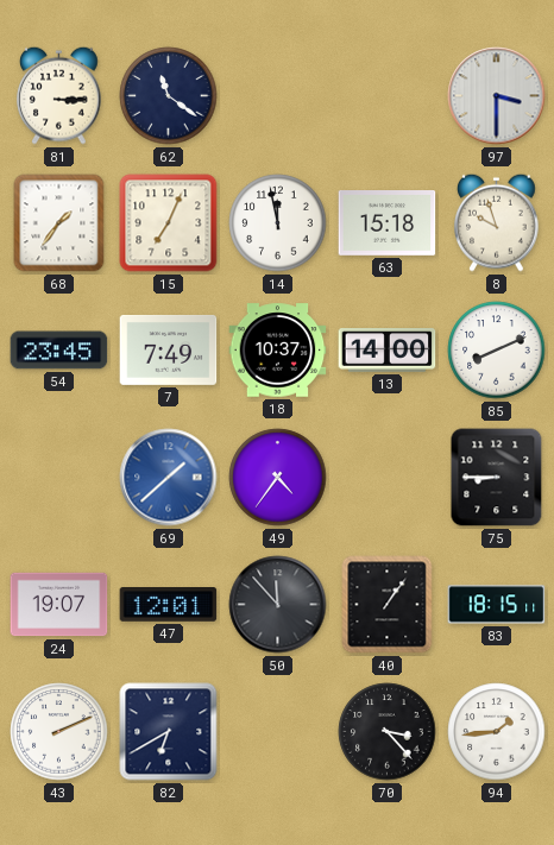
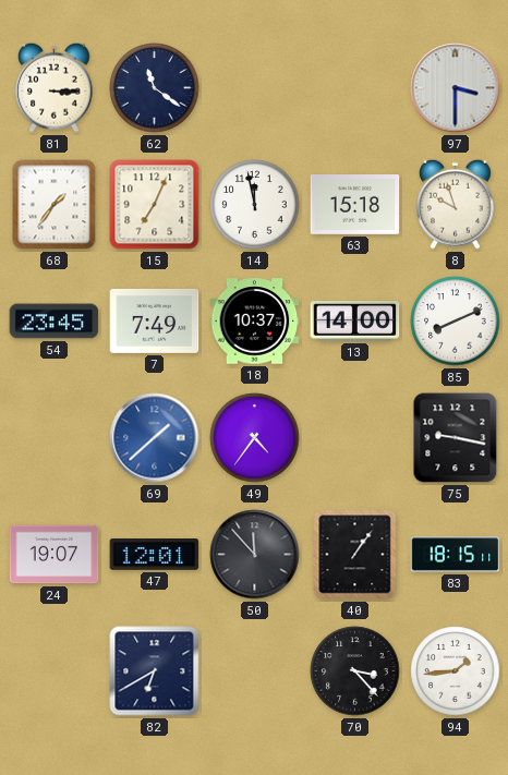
75: 8:45 -> 9:17 (456, 438)
43: 2:11 -> none (59, 732)
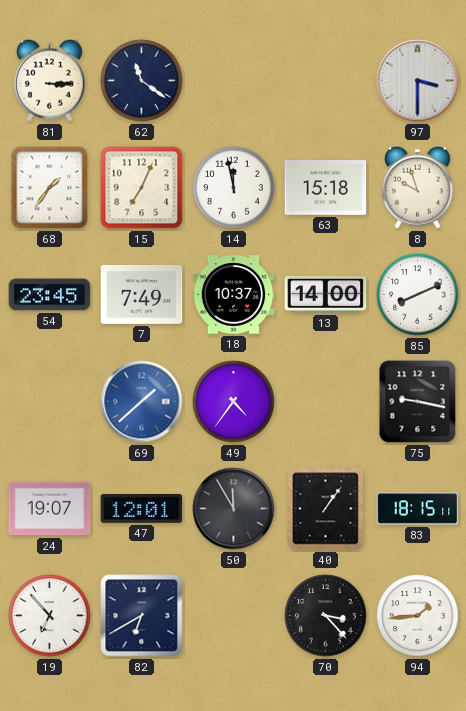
50: 11:53 -> 11:55 (234, 509)
19: none -> 6:53 (50, 616)
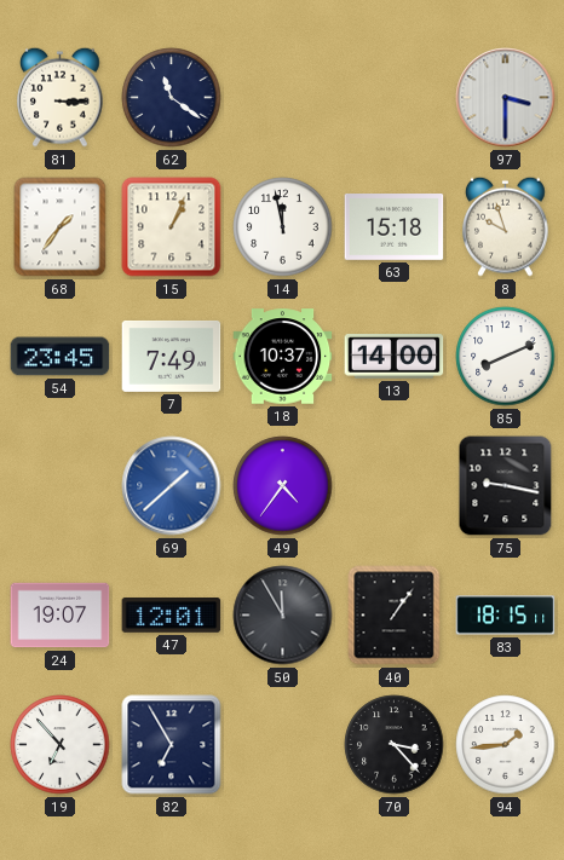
15: 7:04 -> 1:04 (172, 227)
82: 6:40 -> 6:55 (172, 745)
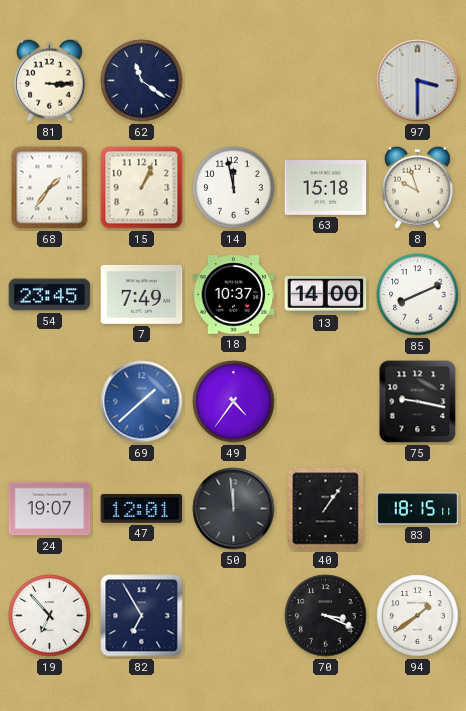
50: 11:55 -> 11:59 (234, 509)
70: 3:23 -> 3:19 (326, 616)
94: 1:44 -> 1:39 (418, 616)
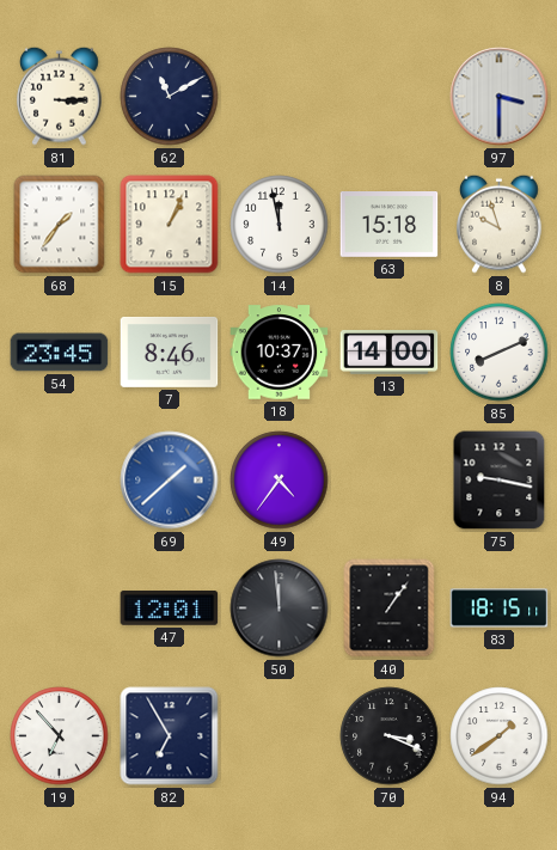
62: 11:21 -> 11:10 (170, 97)
7: 7:49 -> 8:46 (170, 351)
24: 19:07 -> none (50, 509)
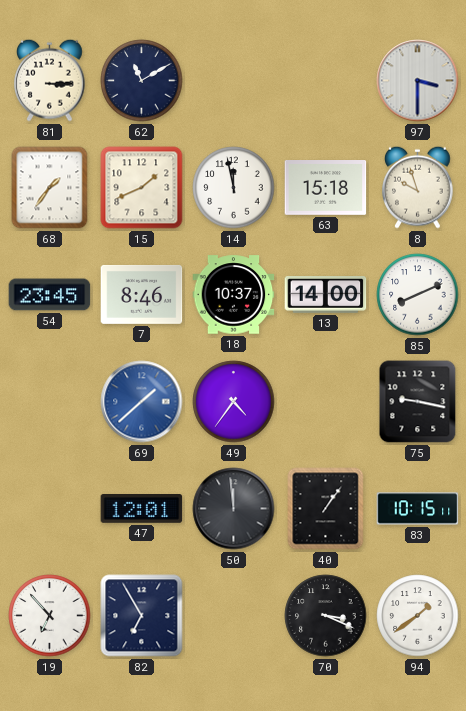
15: 1:04 -> 1:41 (142, 188)
83: 18:15 -> 10:15 (418, 509)
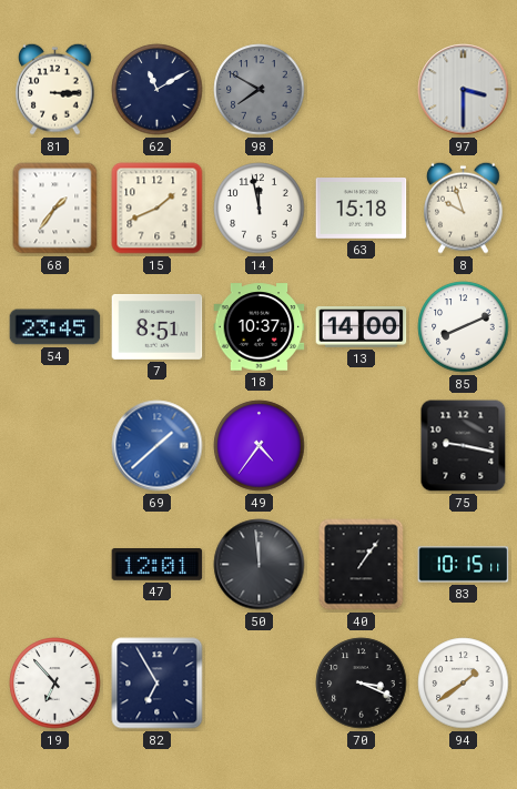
98: none -> 7:50 (260, 90)
7: 8:46 -> 8:51 (158, 326)
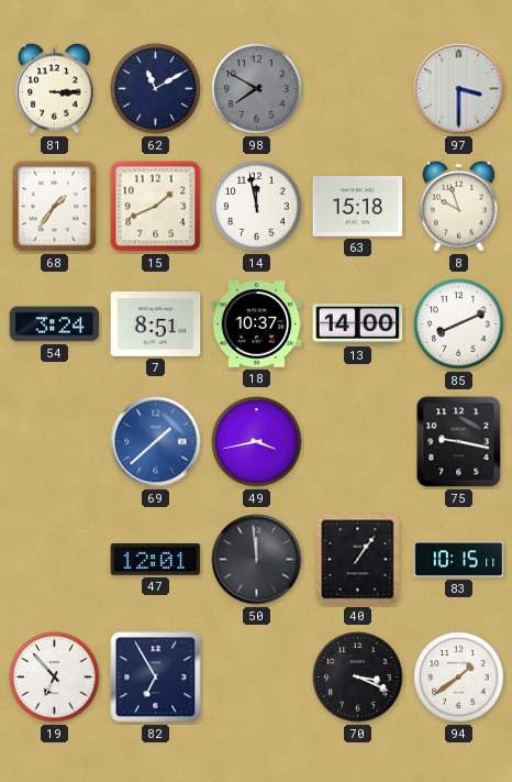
54: 23:45 -> 3:24 (55, 324)
49: 4:36 -> 3:43 (257, 442)
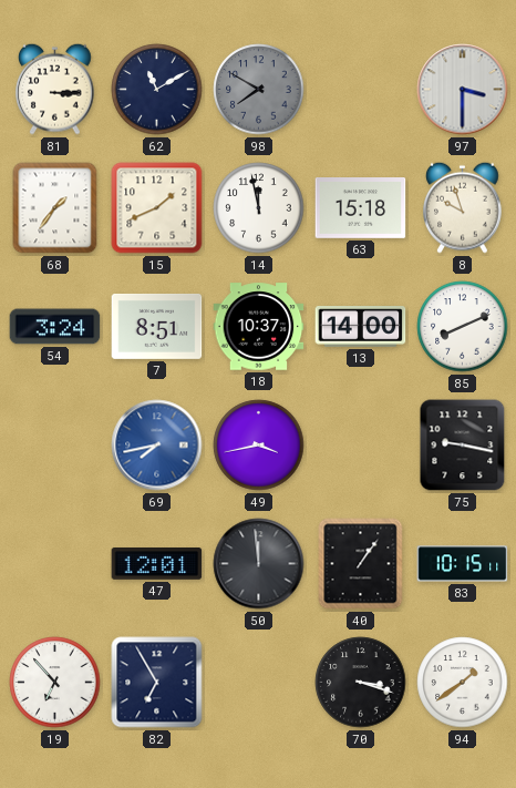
69: 1:38 -> 7:43 (157, 446)
70: 3:19 -> 3:18 (361, 683)
